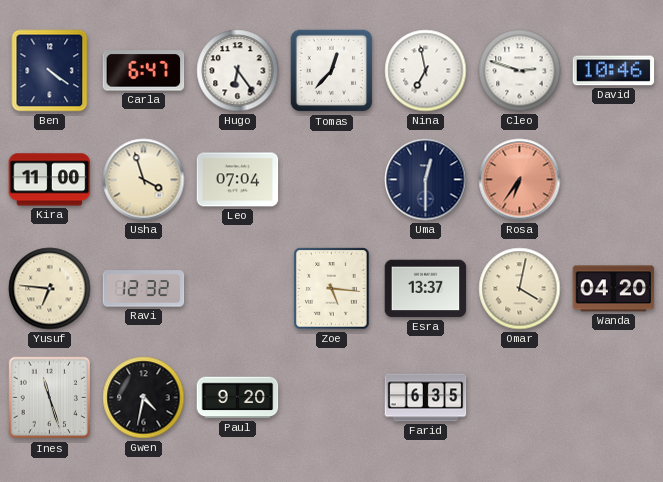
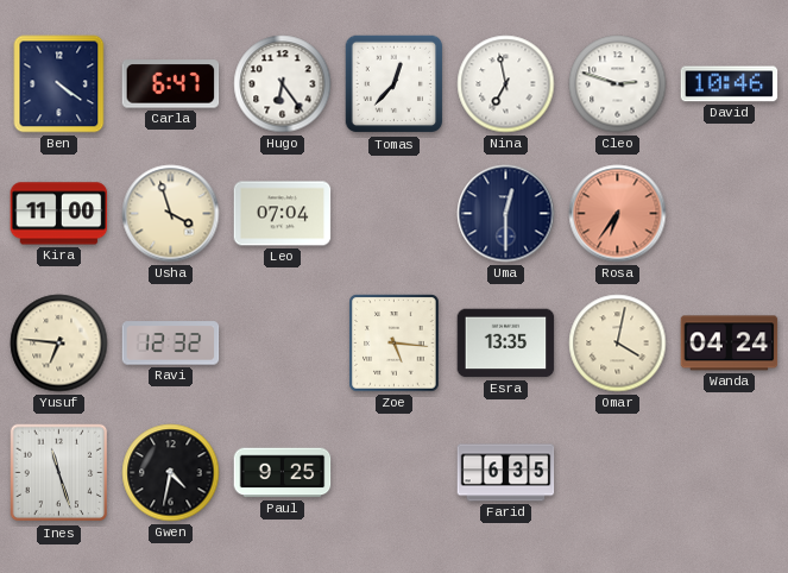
Esra: 13:37 -> 13:35 (506, 344)
Wanda: 04:20 -> 04:24 (730, 344)
Paul: 9:20 -> 9:25 (283, 473)
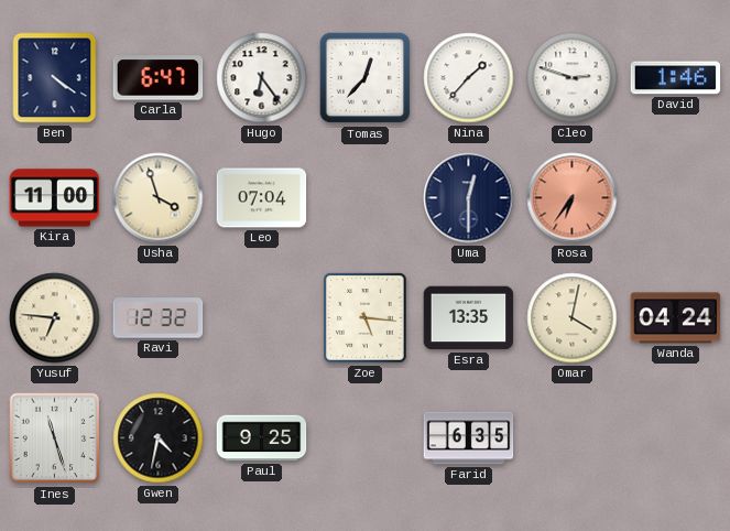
Nina: 6:58 -> 1:37 (469, 78)
David: 10:46 -> 1:46 (676, 78)
